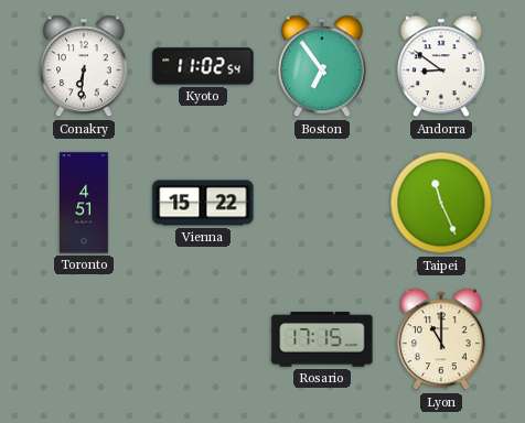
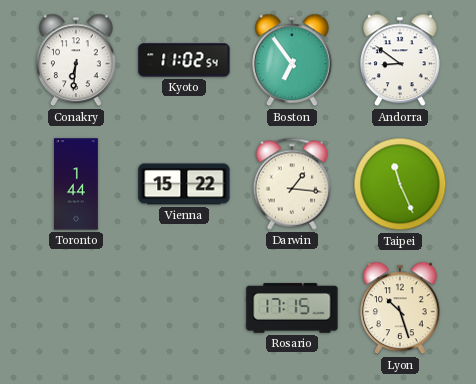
Toronto: 4:51 -> 1:44 (77, 184)
Darwin: none -> 1:16 (291, 184)
Lyon: 11:00 -> 10:27 (401, 308)
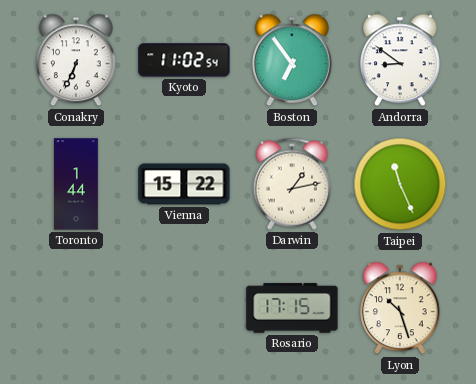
Conakry: 6:31 -> 6:34 (77, 60)
Darwin: 1:16 -> 1:13 (291, 184)
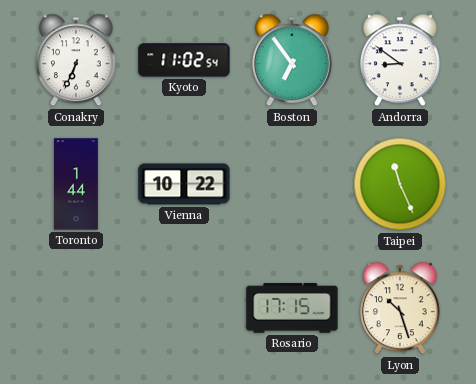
Vienna: 15:22 -> 10:22 (184, 184)
Darwin: 1:13 -> none (291, 184)
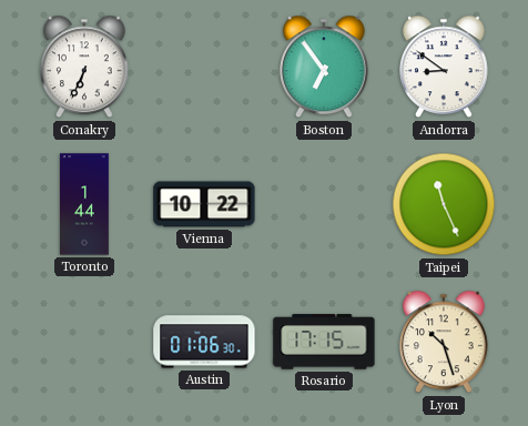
Kyoto: 11:02 -> none (184, 60)
Austin: none -> 01:06 (204, 342)
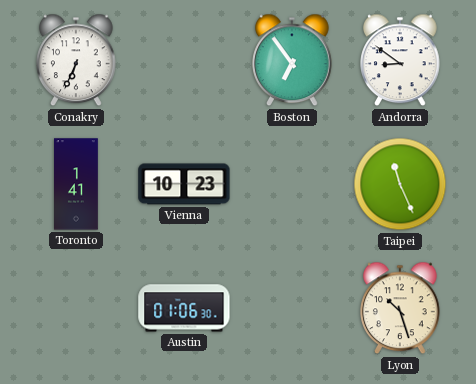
Toronto: 1:44 -> 1:41 (77, 184)
Vienna: 10:22 -> 10:23 (184, 184)
Rosario: 17:15 -> none (324, 342)
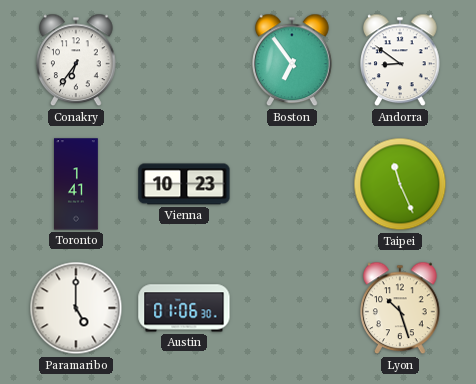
Conakry: 6:34 -> 6:36 (77, 60)
Paramaribo: none -> 5:00 (76, 308)
